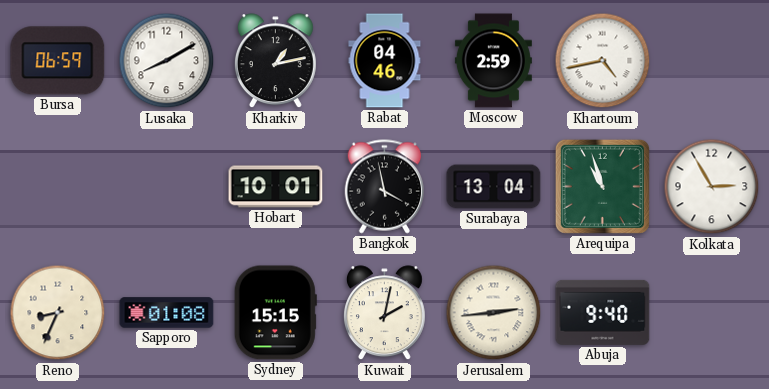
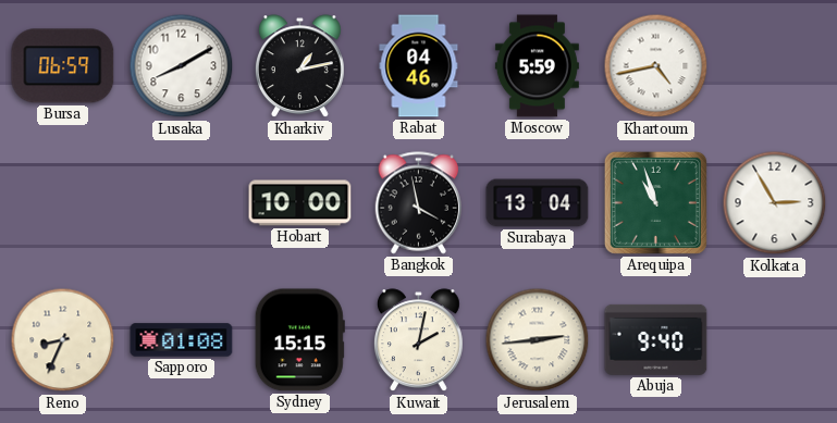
Moscow: 2:59 -> 5:59 (537, 66)
Hobart: 10:01 -> 10:00 (300, 203)
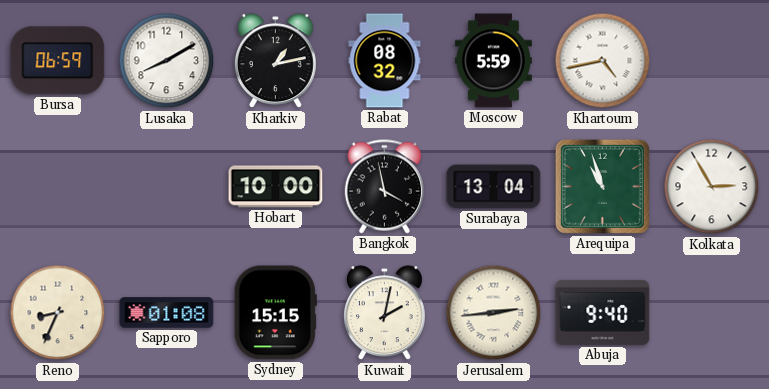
Rabat: 04:46 -> 08:32 (385, 61)
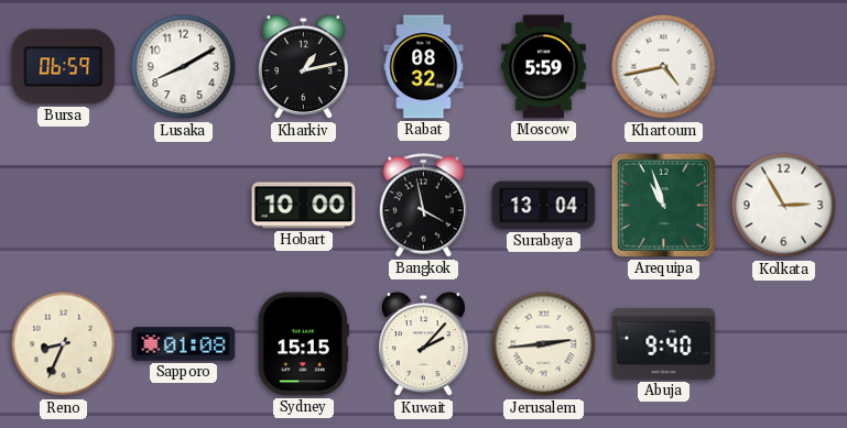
Kuwait: 2:02 -> 2:07 (423, 344)
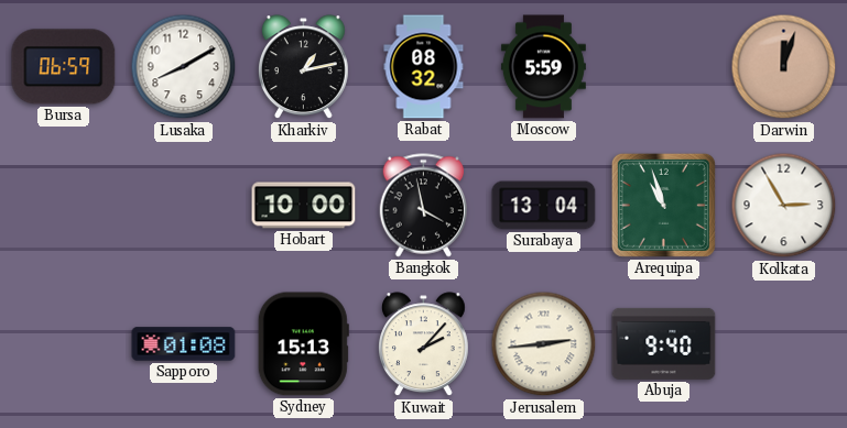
Khartoum: 4:43 -> none (664, 67)
Darwin: none -> 12:03 (784, 67)
Reno: 8:34 -> none (64, 344)
Sydney: 15:15 -> 15:13 (303, 344)
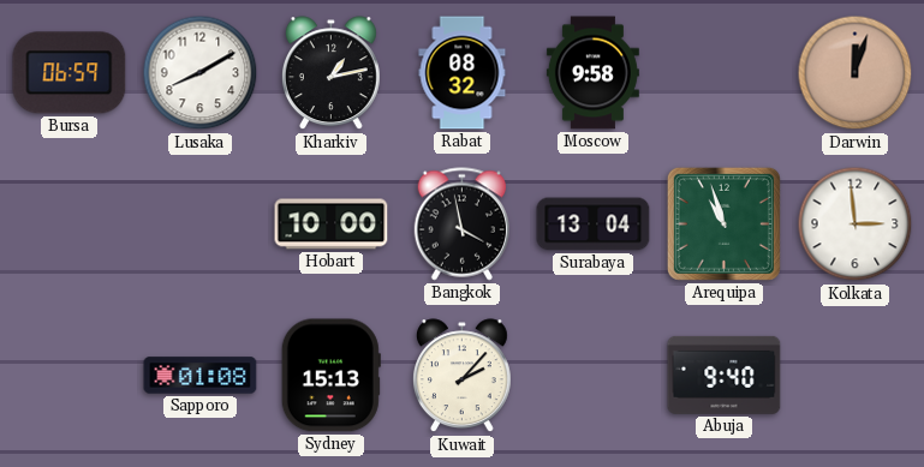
Moscow: 5:59 -> 9:58 (592, 73)
Kolkata: 2:55 -> 2:59 (856, 224)
Jerusalem: 2:44 -> none (544, 344)
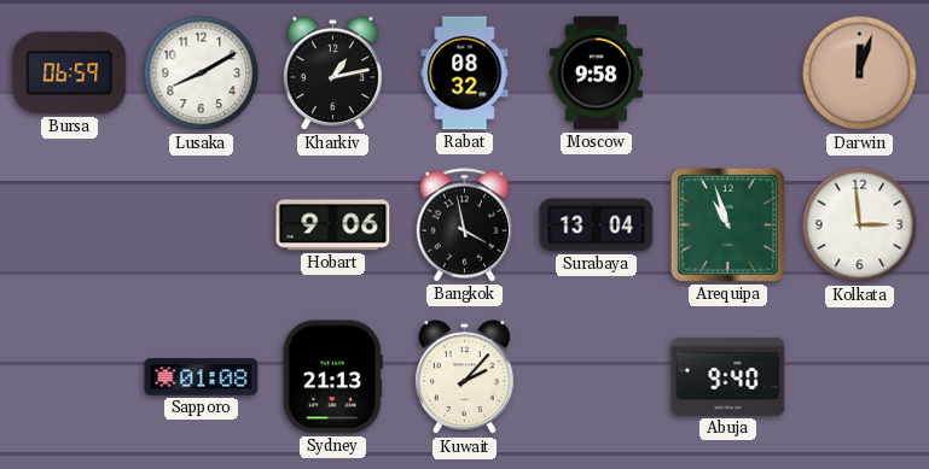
Hobart: 10:00 -> 9:06 (333, 225)
Sydney: 15:13 -> 21:13 (332, 377)
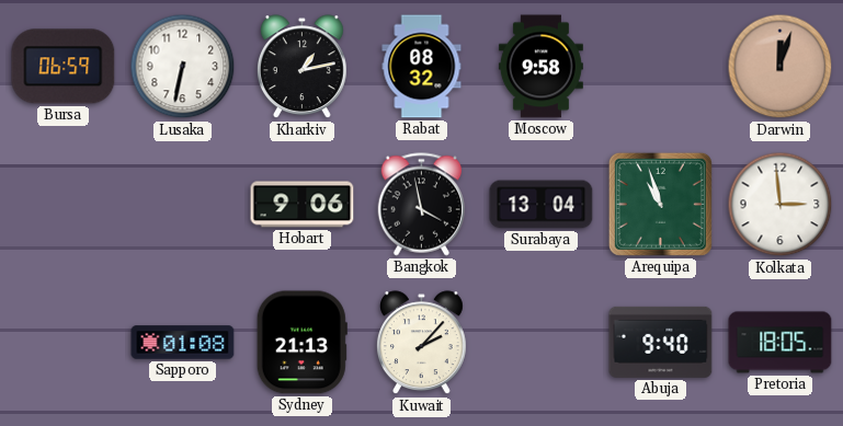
Lusaka: 8:10 -> 6:32 (183, 67)
Pretoria: none -> 18:05 (781, 343)
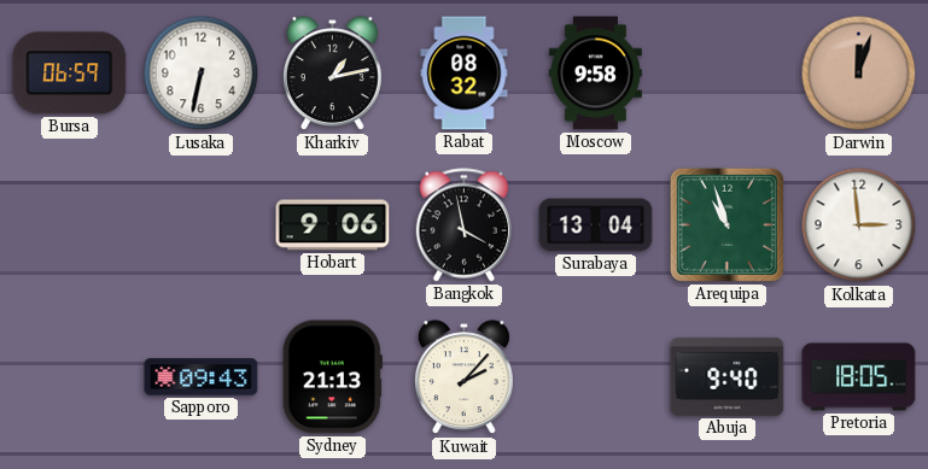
Sapporo: 01:08 -> 09:43 (202, 377)
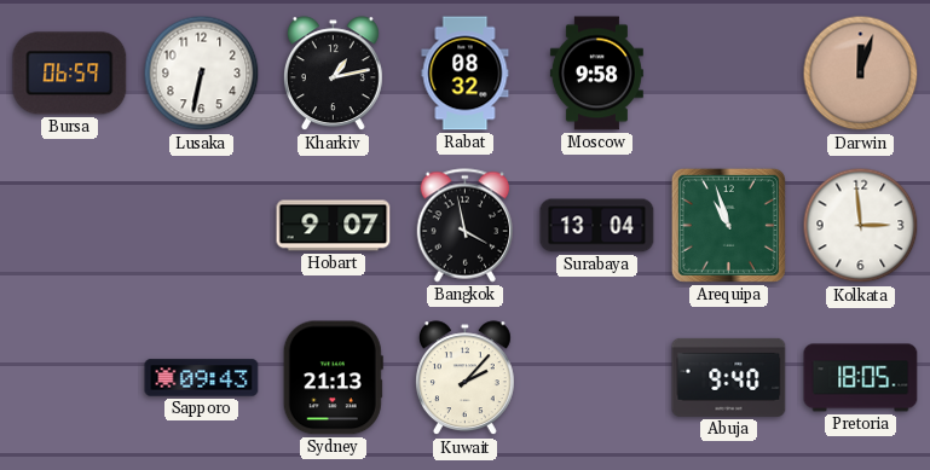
Hobart: 9:06 -> 9:07 (334, 226)
